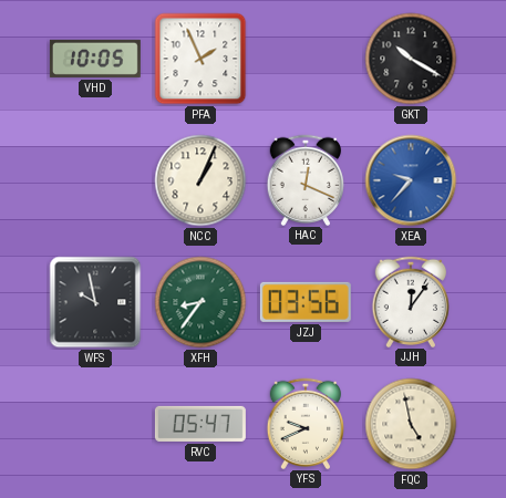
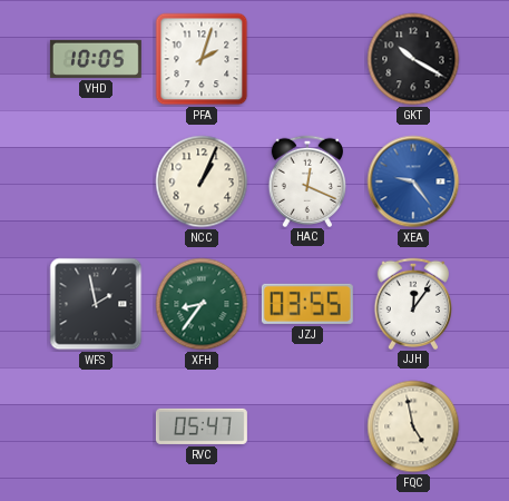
PFA: 1:56 -> 2:03 (202, 59)
XEA: 9:37 -> 9:24 (413, 181)
WFS: 9:58 -> 1:58 (96, 304)
JZJ: 03:56 -> 03:55 (307, 304)
YFS: 9:41 -> none (306, 423)
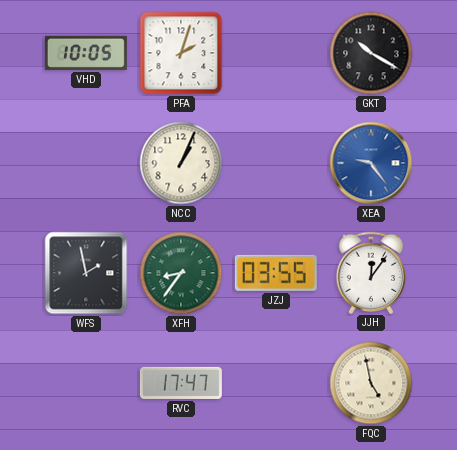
HAC: 12:19 -> none (307, 180)
RVC: 05:47 -> 17:47 (181, 383)
